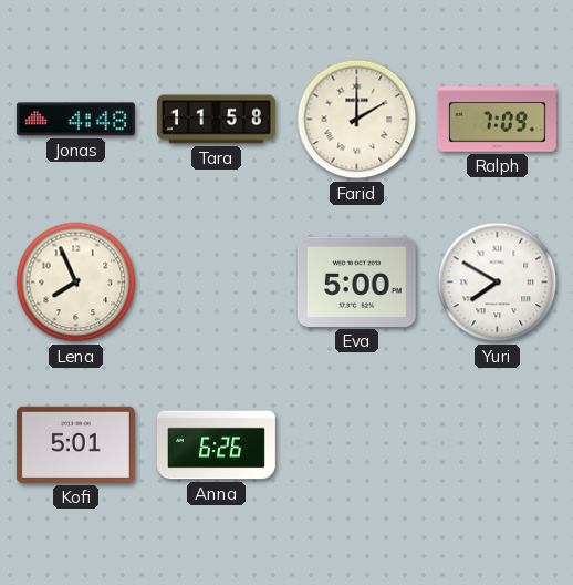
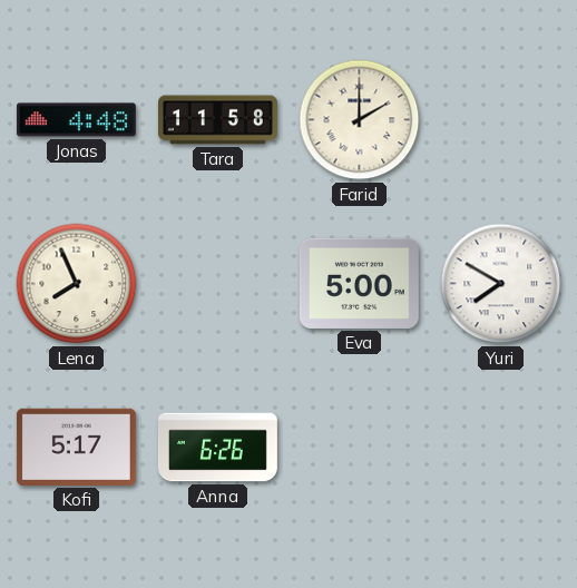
Ralph: 7:09 -> none (497, 120)
Kofi: 5:01 -> 5:17 (76, 447)
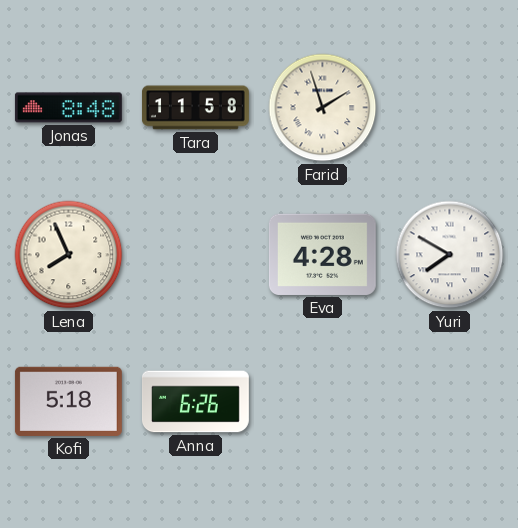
Jonas: 4:48 -> 8:48 (68, 108)
Farid: 2:00 -> 1:57 (323, 108)
Eva: 5:00 -> 4:28 (322, 254)
Kofi: 5:17 -> 5:18 (68, 401)
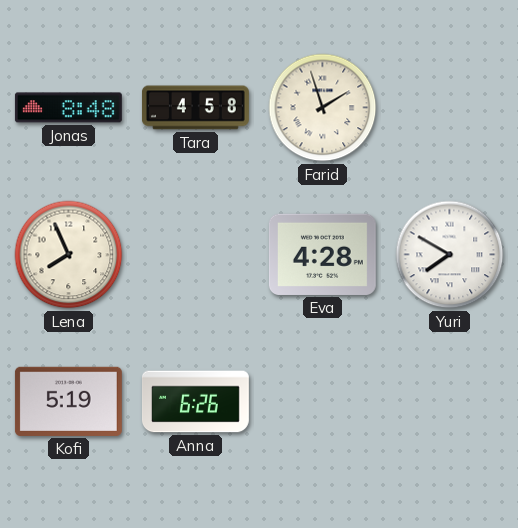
Tara: 11:58 -> 4:58 (195, 108)
Kofi: 5:18 -> 5:19 (68, 401)
